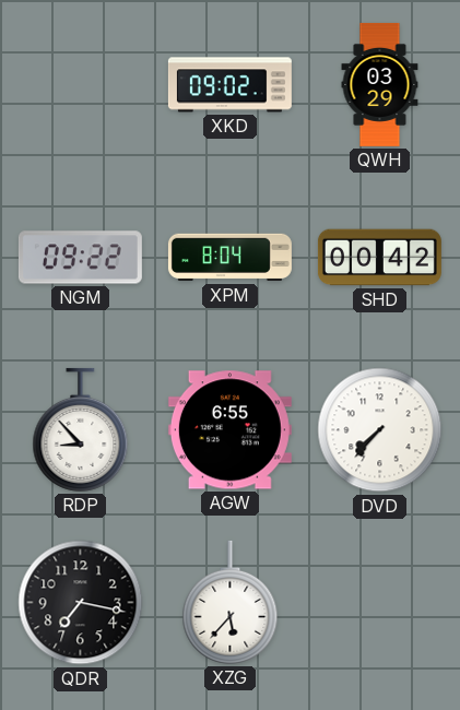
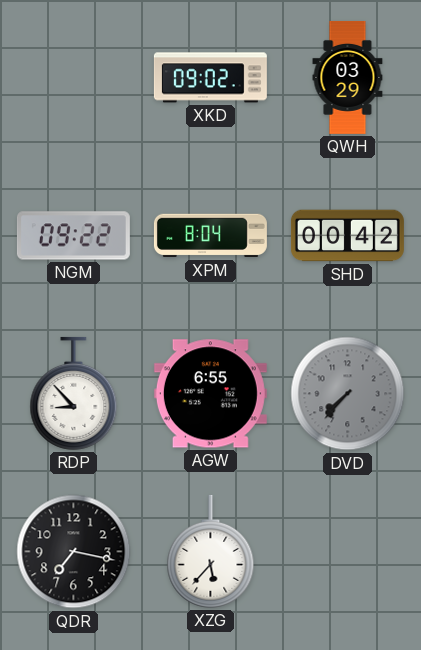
DVD dial: white -> grey (348, 394)
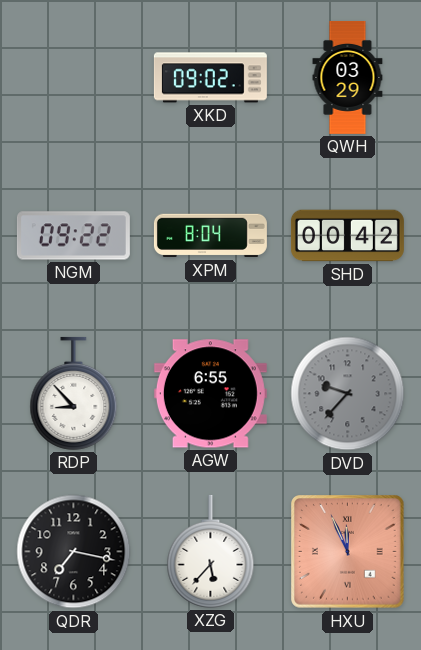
DVD: 7:37 -> 9:37 (348, 394)
HXU: none -> 11:56 (348, 552)
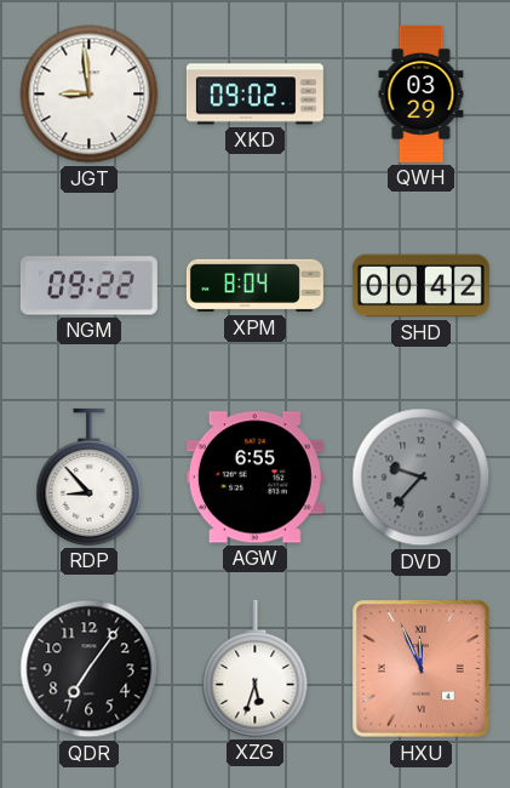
JGT: none -> 8:59 (90, 95)
QDR: 7:17 -> 7:06 (90, 669)
XZG: 5:37 -> 5:33 (256, 668)
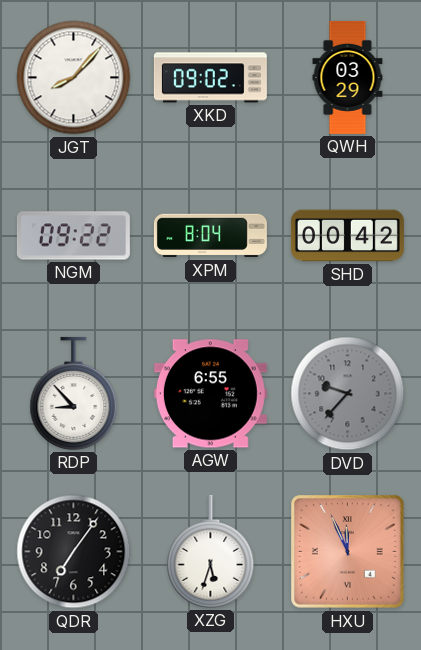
JGT: 8:59 -> 8:07 (74, 78)
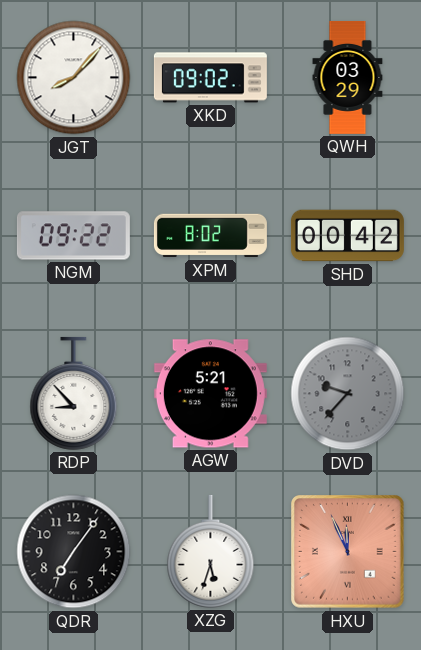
XPM: 8:04 -> 8:02 (210, 236)
AGW: 6:55 -> 5:21 (210, 394)
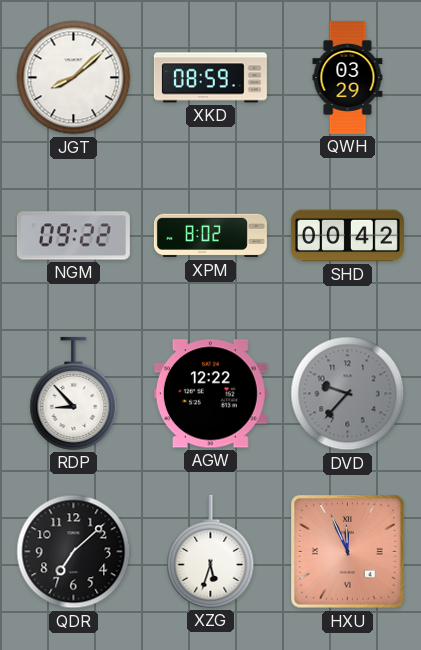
JGT: 8:07 -> 8:08 (74, 78)
XKD: 09:02 -> 08:59 (210, 78)
AGW: 5:21 -> 12:22 (210, 394)
QDR: 7:06 -> 7:08 (74, 552)
